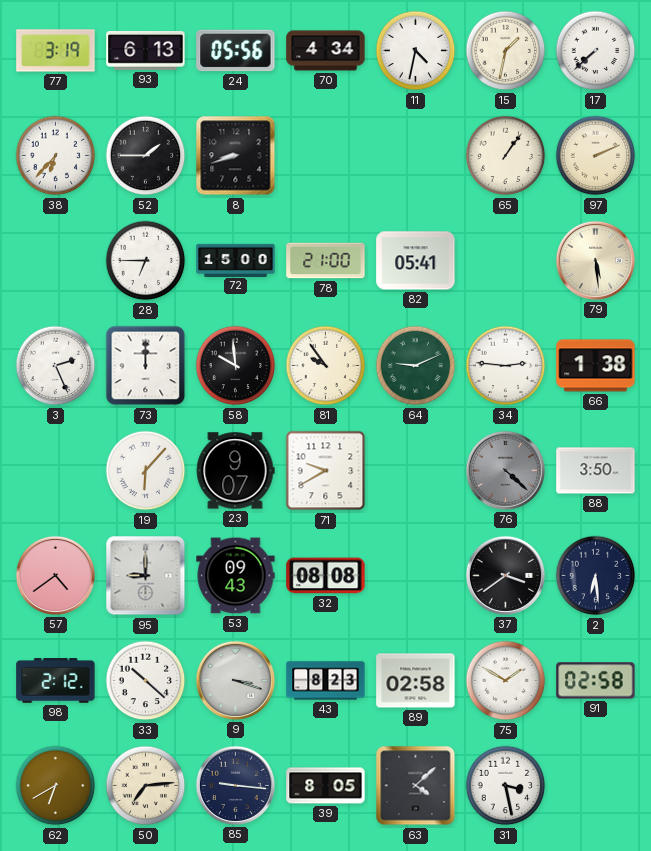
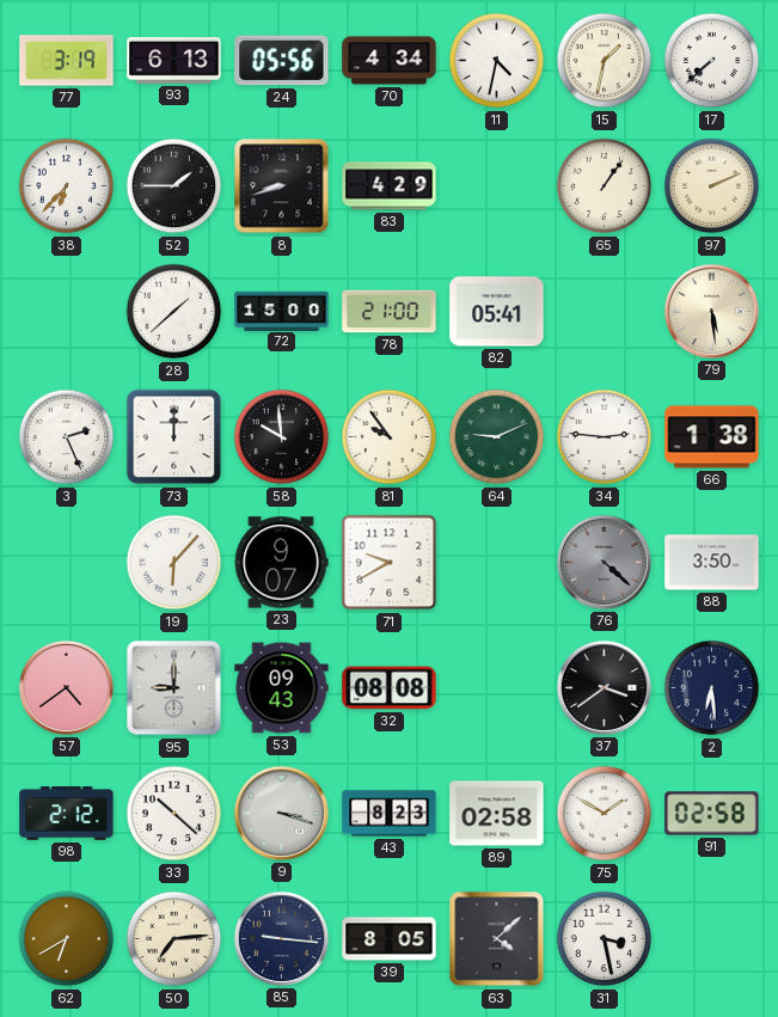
83: none -> 4:29 (390, 186)
28: 6:45 -> 1:38 (174, 312)
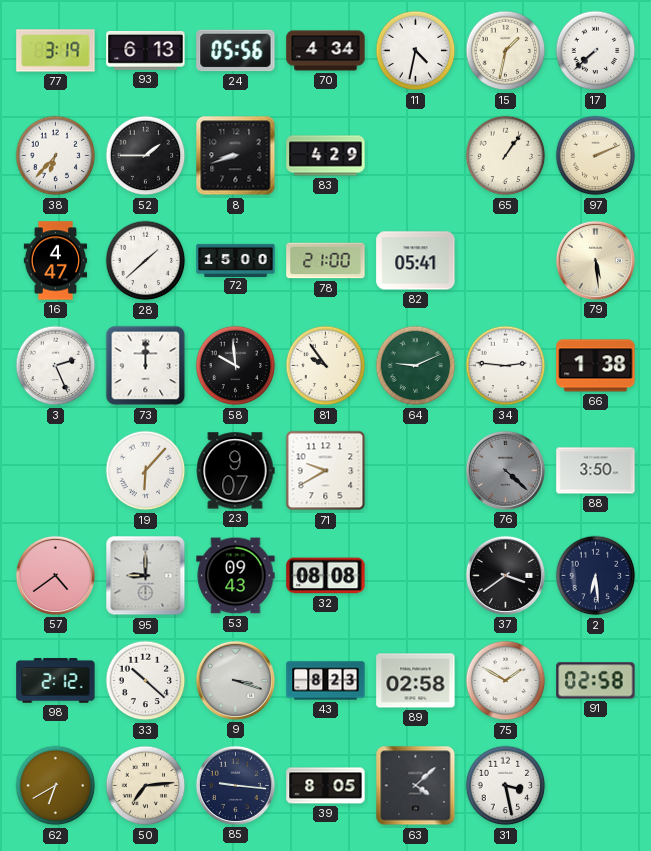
16: none -> 4:47 (56, 261)
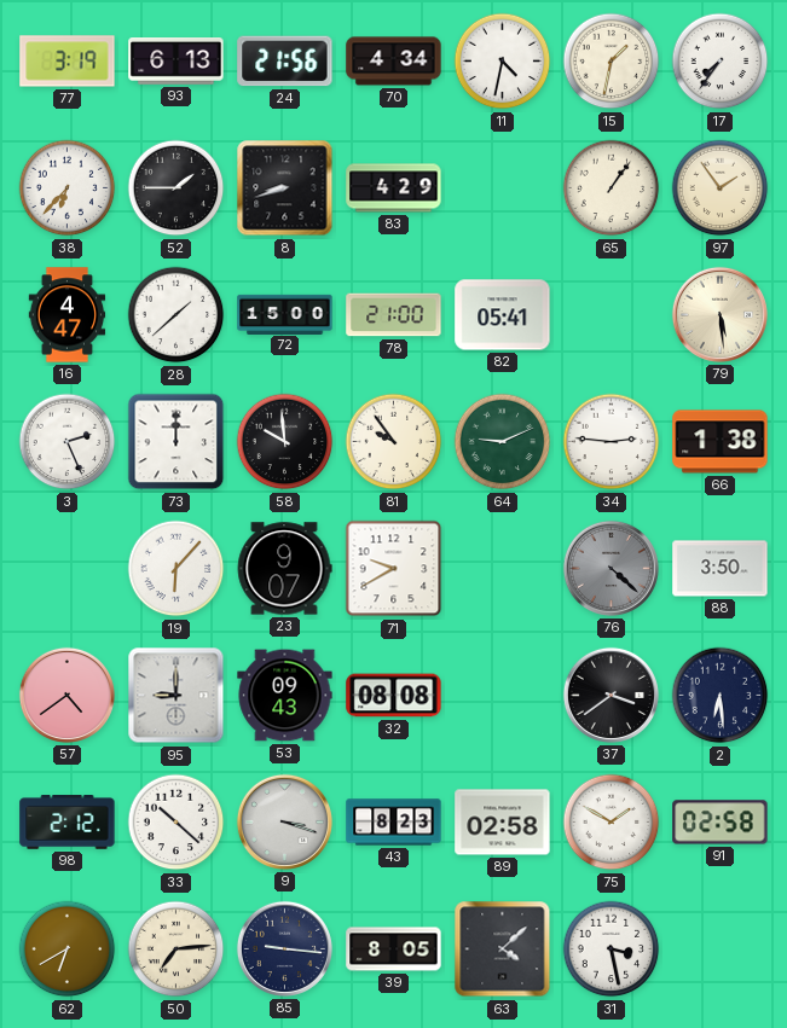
24: 05:56 -> 21:56 (285, 62)
17: 7:38 -> 7:36 (721, 62)
97: 2:11 -> 1:54 (721, 188)
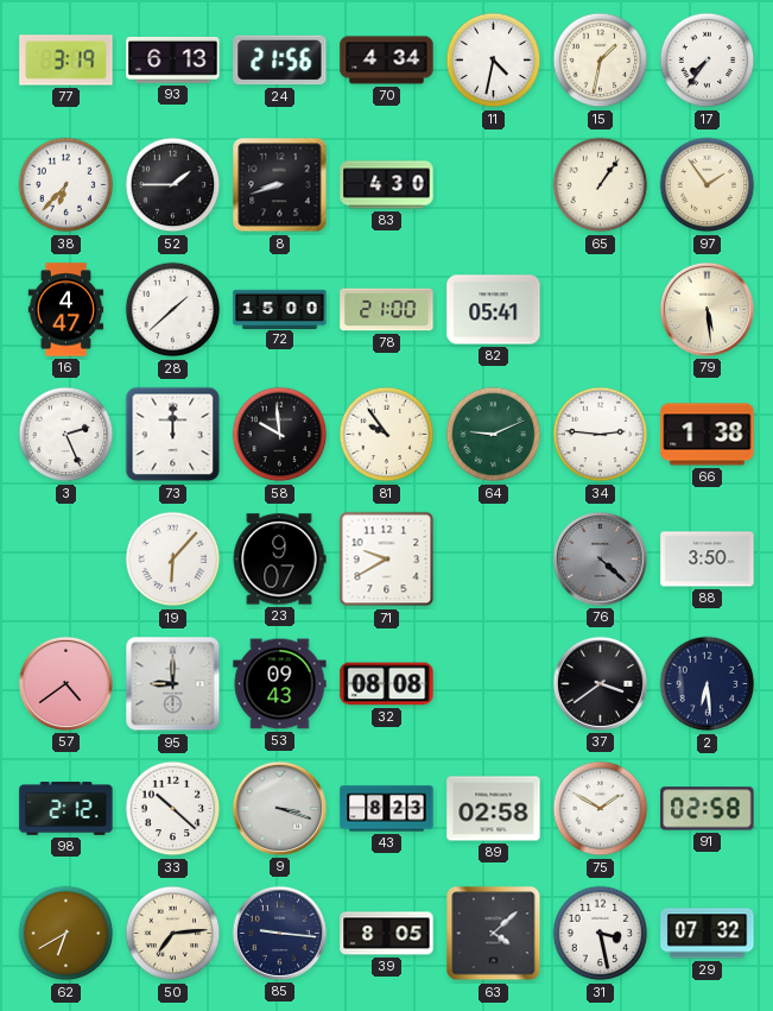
83: 4:29 -> 4:30 (387, 185)
29: none -> 07:32 (708, 934)
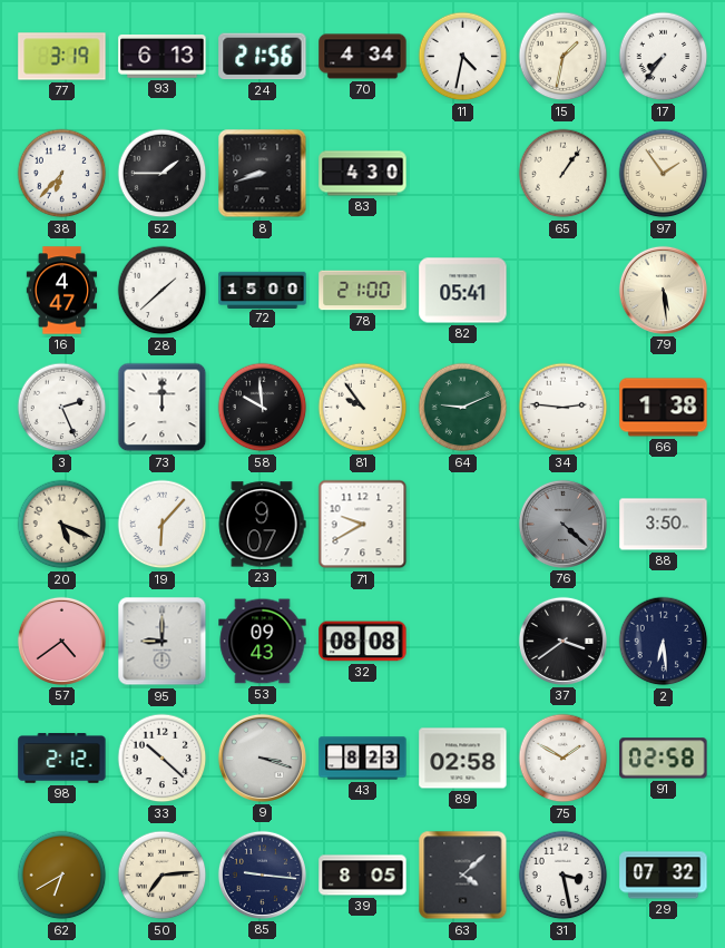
20: none -> 5:19 (62, 525)
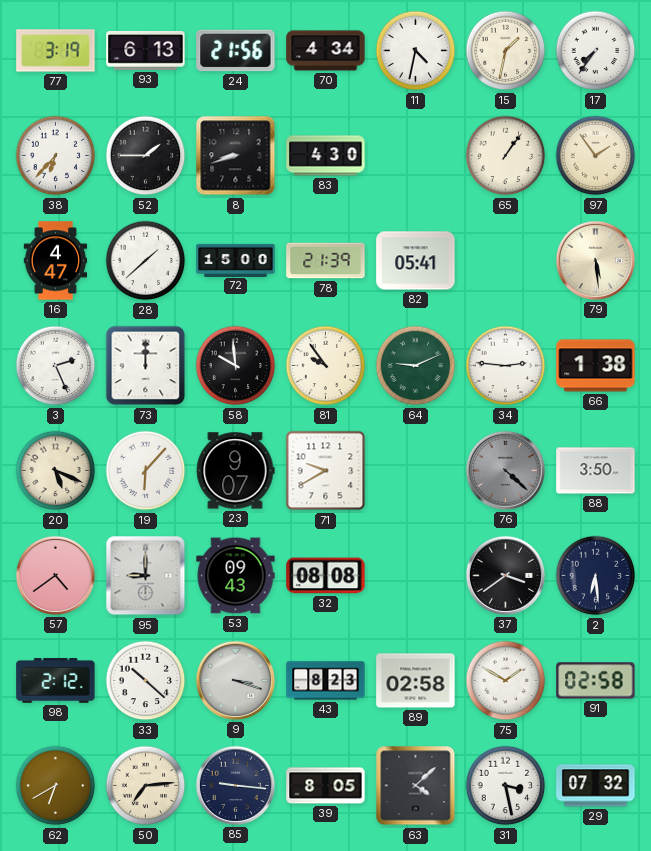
78: 21:00 -> 21:39 (326, 261)
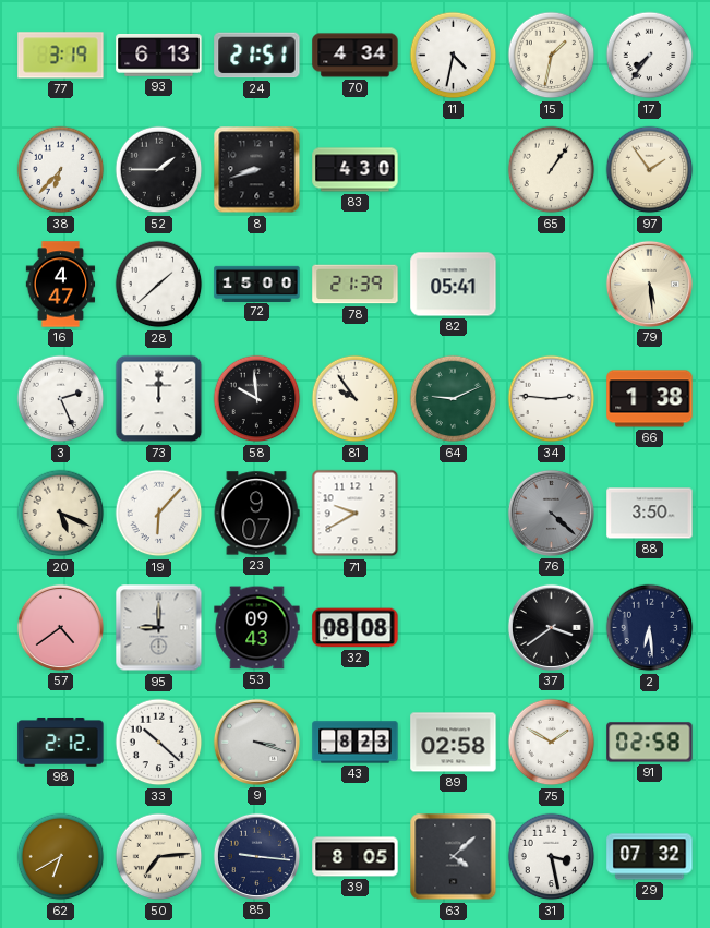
24: 21:56 -> 21:51 (257, 56)
